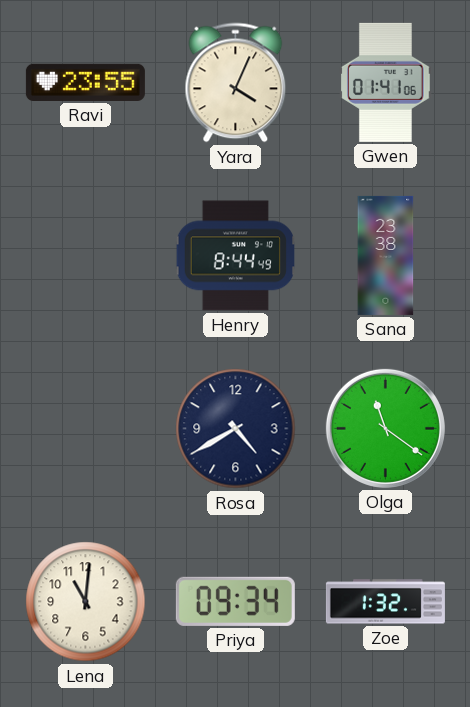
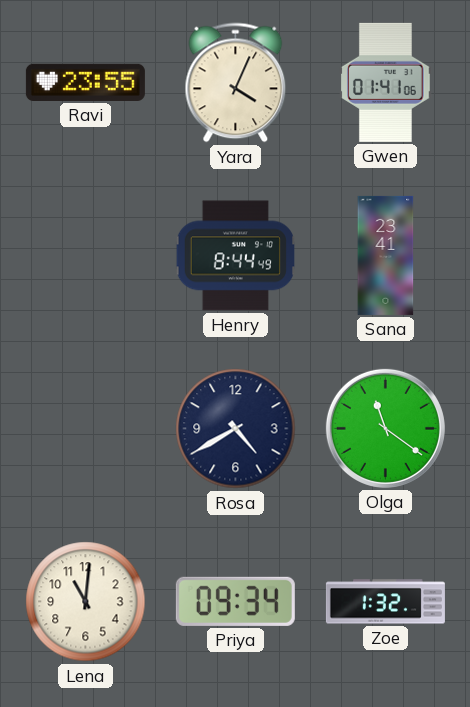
Sana: 23:38 -> 23:41 (386, 255)
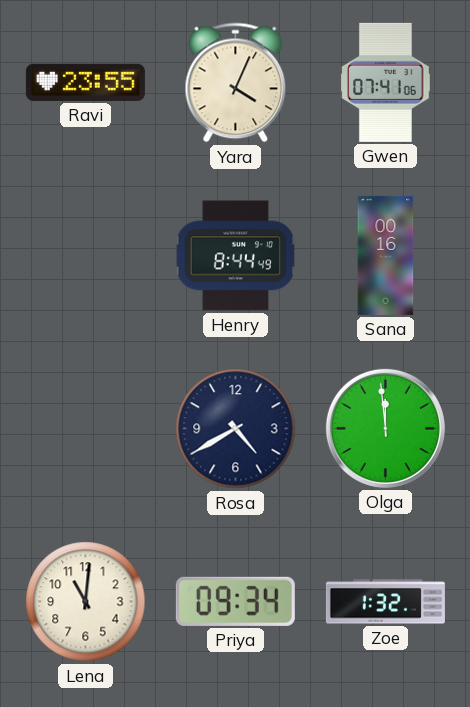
Gwen: 01:41 -> 07:41 (386, 82)
Sana: 23:41 -> 00:16 (386, 255)
Olga: 11:21 -> 11:59 (385, 428)
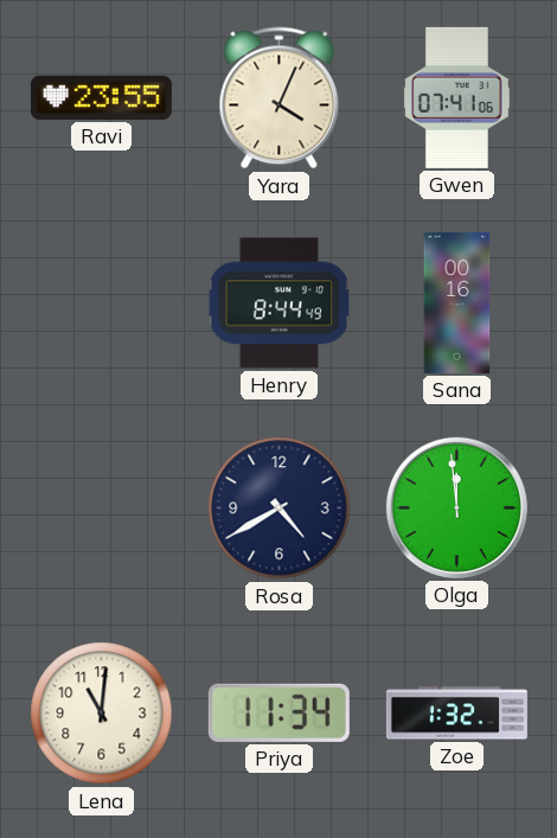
Priya: 09:34 -> 11:34 (278, 712)
